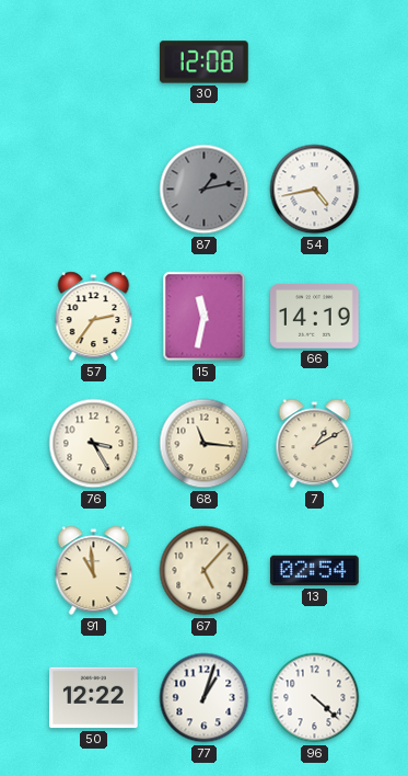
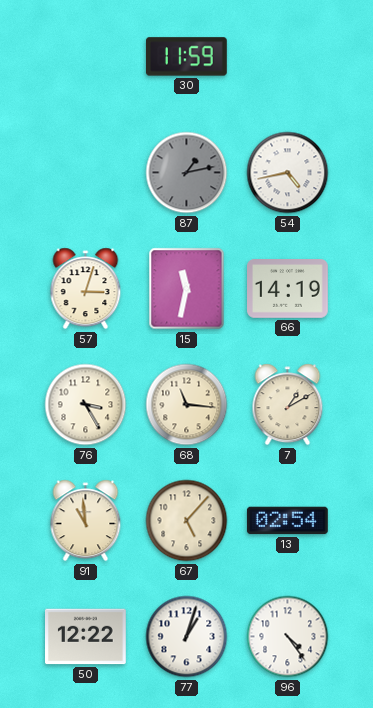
30: 12:08 -> 11:59 (186, 57)
57: 2:36 -> 3:03 (86, 289)
96: 4:22 -> 4:24 (288, 637)
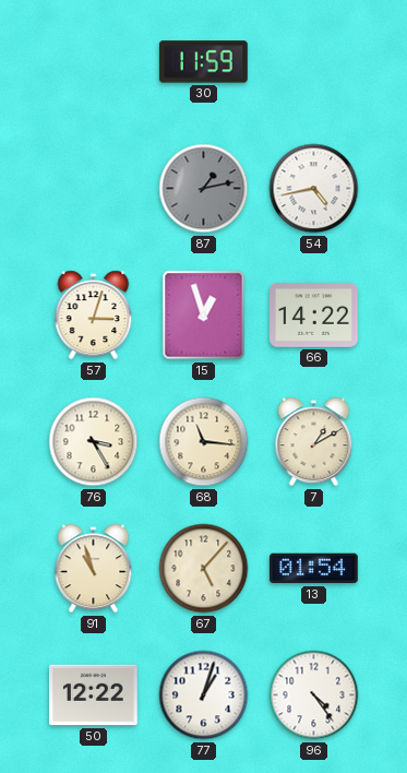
15: 11:32 -> 12:57 (204, 316)
66: 14:19 -> 14:22 (314, 316)
91: 10:59 -> 10:57 (94, 569)
13: 02:54 -> 01:54 (313, 569)
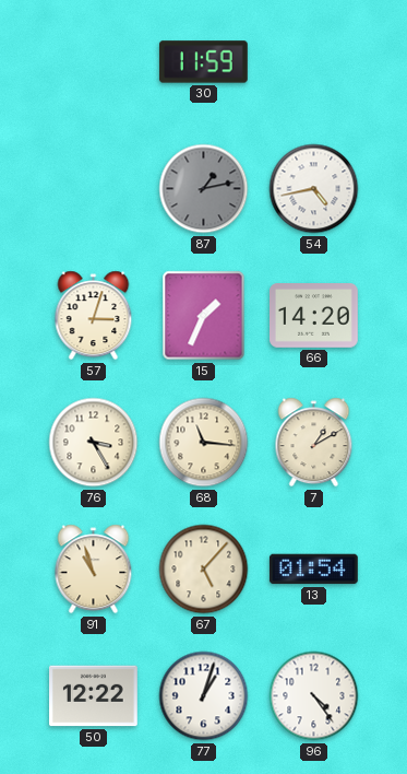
15: 12:57 -> 1:34 (204, 316)
66: 14:22 -> 14:20 (314, 316)
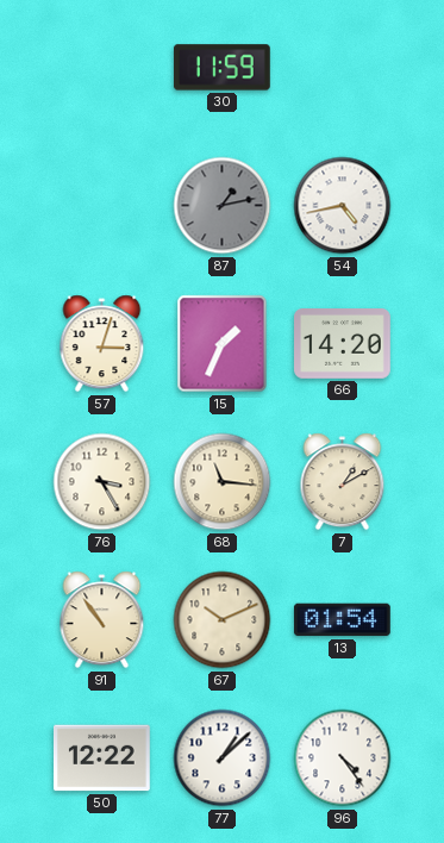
91: 10:57 -> 10:54 (102, 620)
67: 5:07 -> 10:11 (223, 620)
77: 1:03 -> 1:08 (223, 758)
